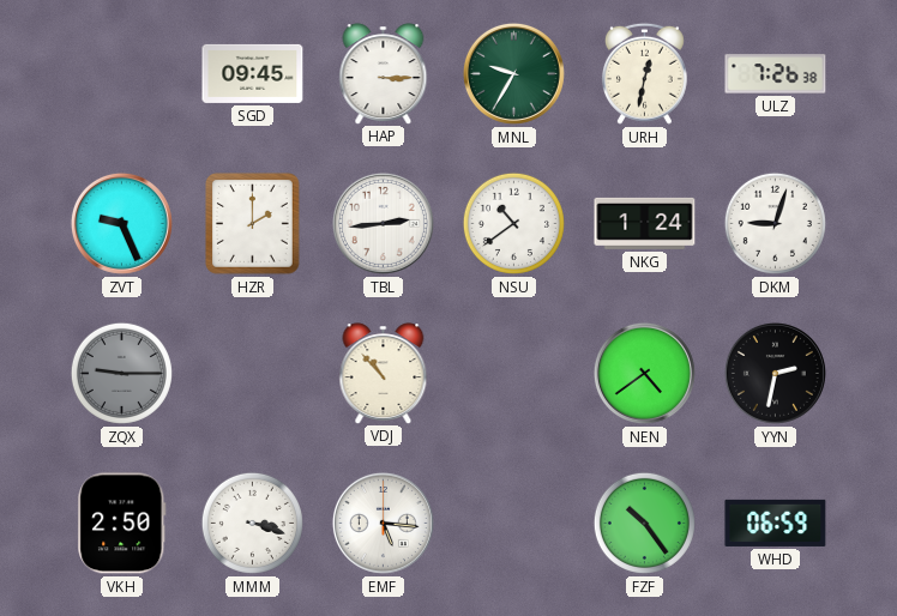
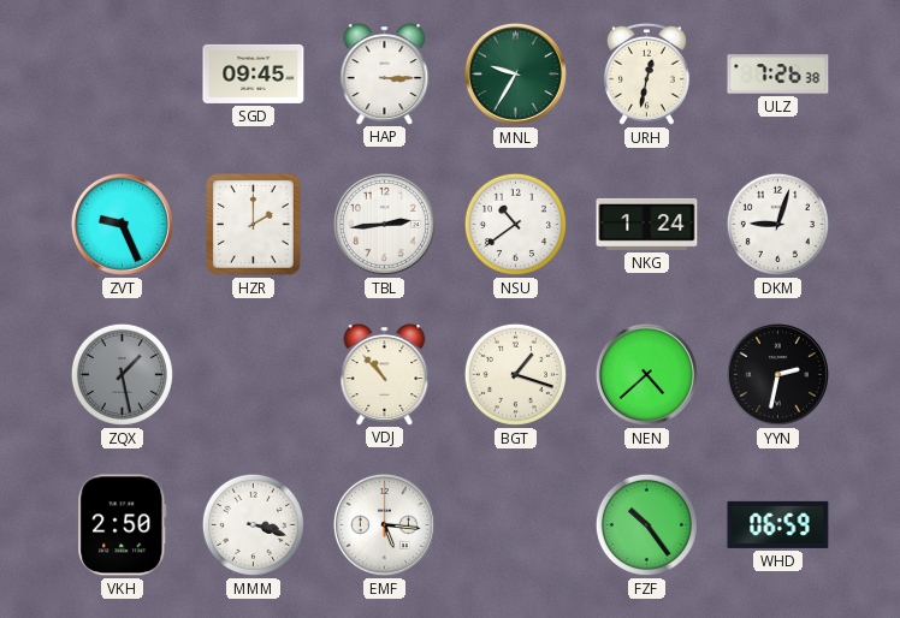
ZQX: 9:15 -> 1:28 (122, 374)
BGT: none -> 1:18 (515, 374)
NEN: 4:39 -> 4:38 (646, 374)
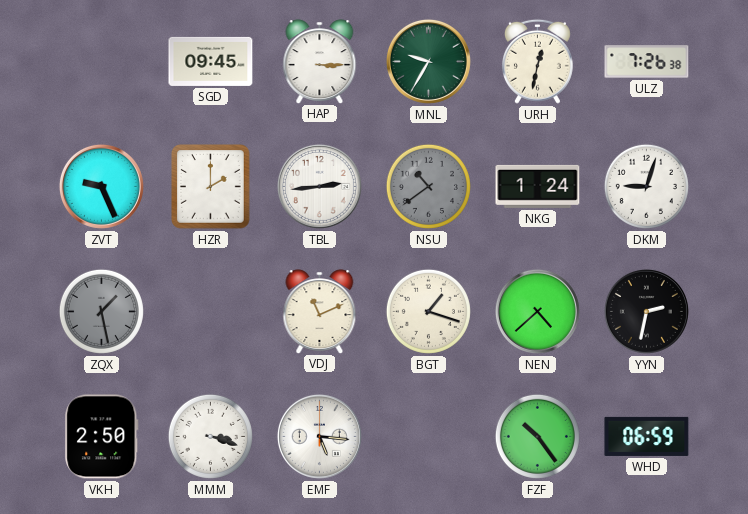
NSU dial: white -> grey (428, 186)
VDJ: 10:53 -> 11:11 (320, 311)
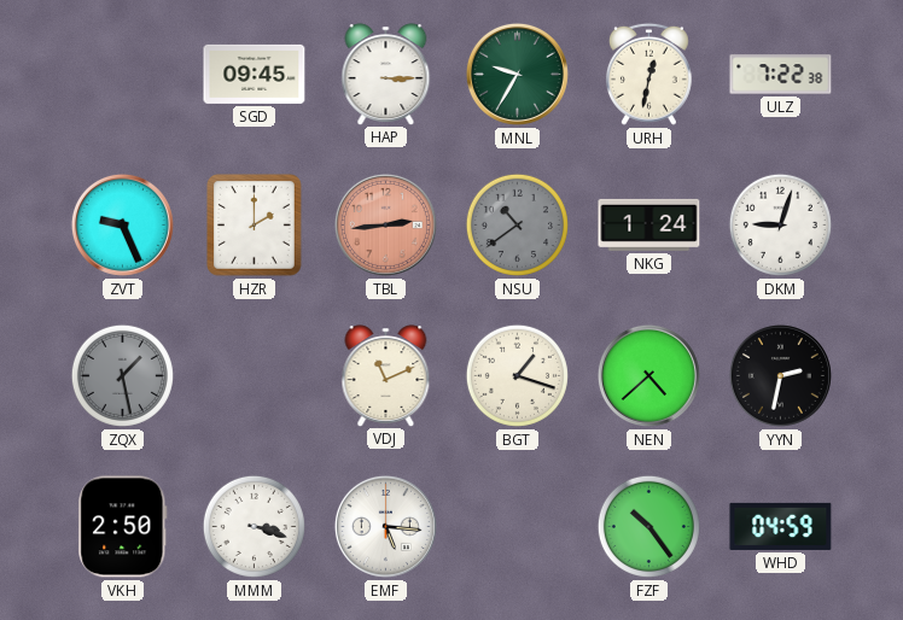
ULZ: 7:26 -> 7:22 (781, 75)
TBL dial: white -> salmon (385, 224)
WHD: 06:59 -> 04:59 (781, 526)
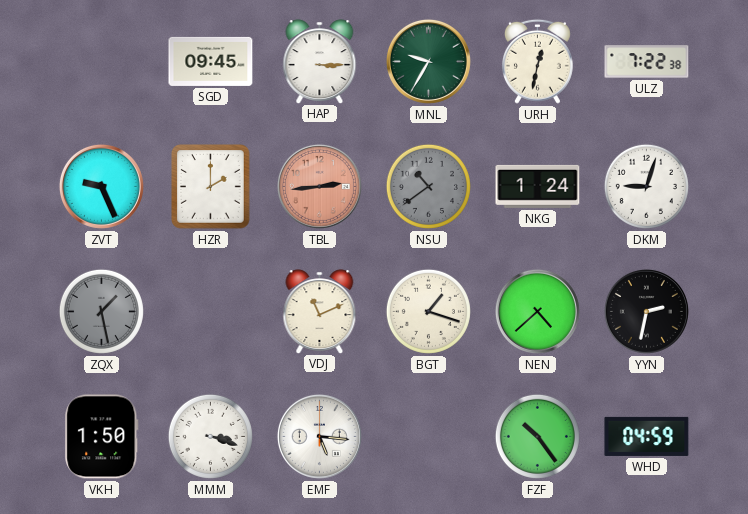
VKH: 2:50 -> 1:50 (102, 437)
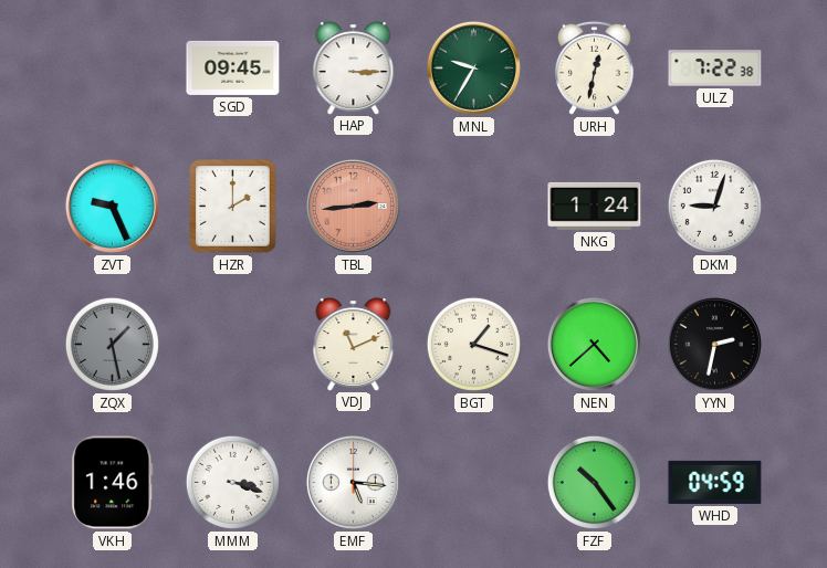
NSU: 10:39 -> none (428, 186)
VKH: 1:50 -> 1:46 (113, 483)
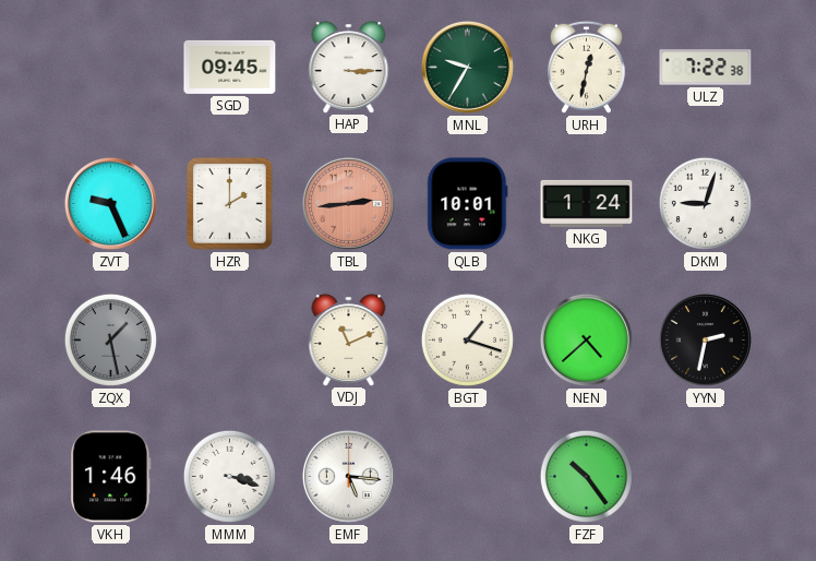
QLB: none -> 10:01 (468, 204)
WHD: 04:59 -> none (715, 482)
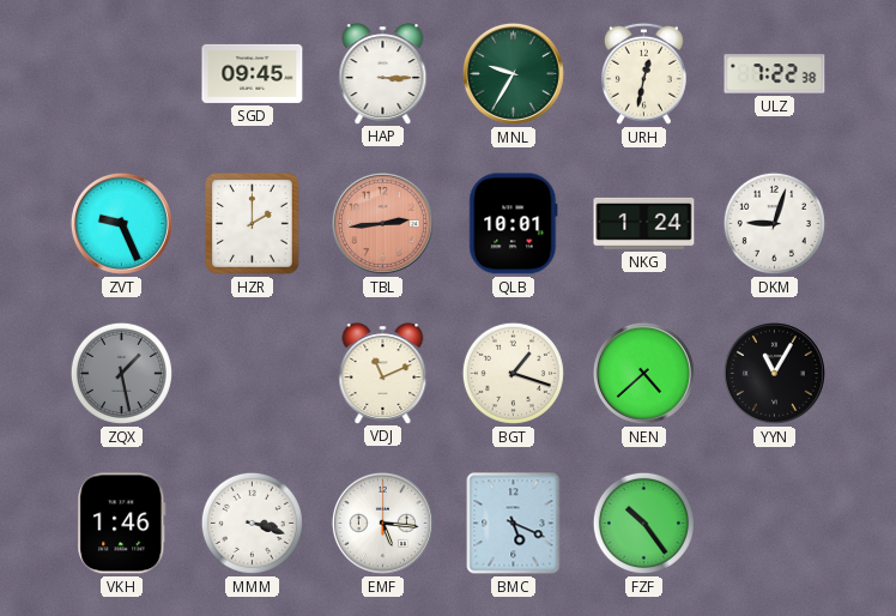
YYN: 2:32 -> 11:05 (774, 373)
BMC: none -> 5:19 (514, 524)
